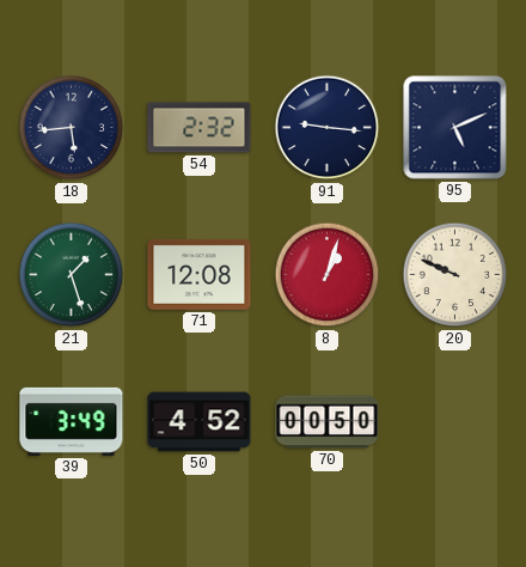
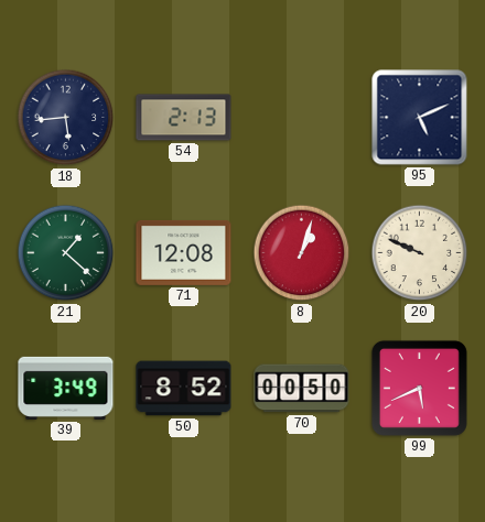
54: 2:32 -> 2:13 (184, 118)
91: 9:16 -> none (328, 128)
21: 1:27 -> 1:22 (66, 253)
50: 4:52 -> 8:52 (184, 389)
99: none -> 5:41 (419, 388)
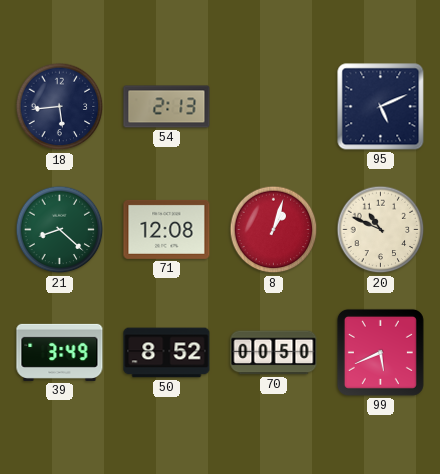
21: 1:22 -> 8:22 (60, 230)
20: 9:49 -> 10:49 (381, 230)
